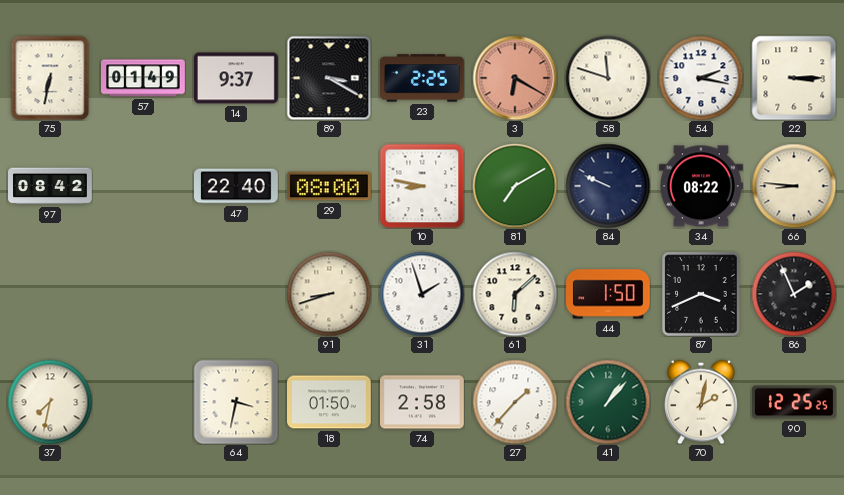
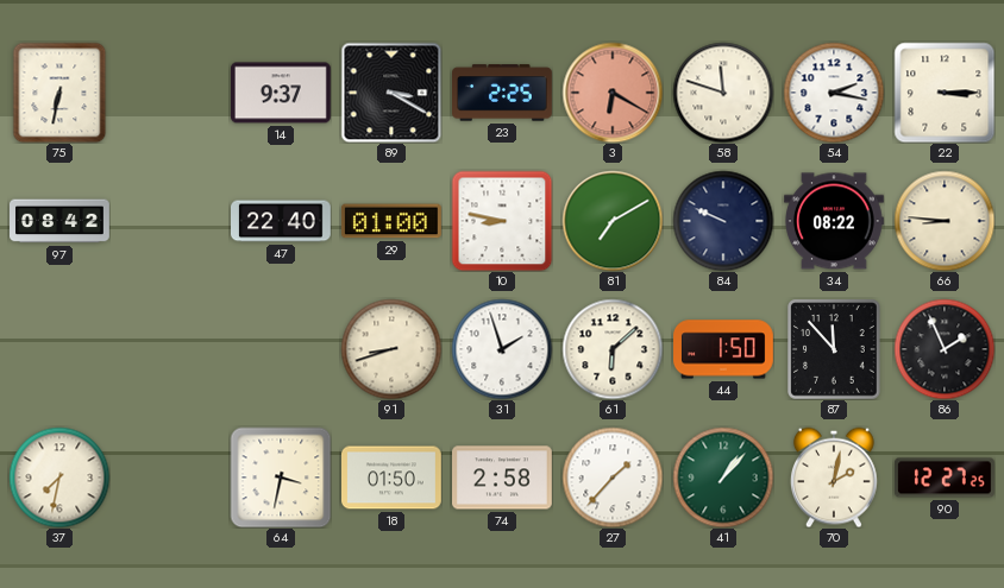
57: 01:49 -> none (144, 78)
29: 08:00 -> 01:00 (391, 221)
87: 3:41 -> 11:53 (834, 349)
90: 12:25 -> 12:27 (946, 478)
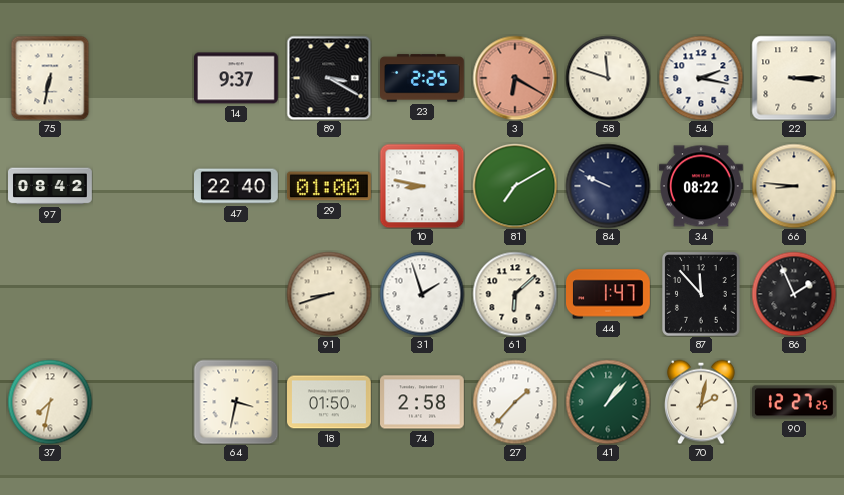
44: 1:50 -> 1:47 (609, 294)
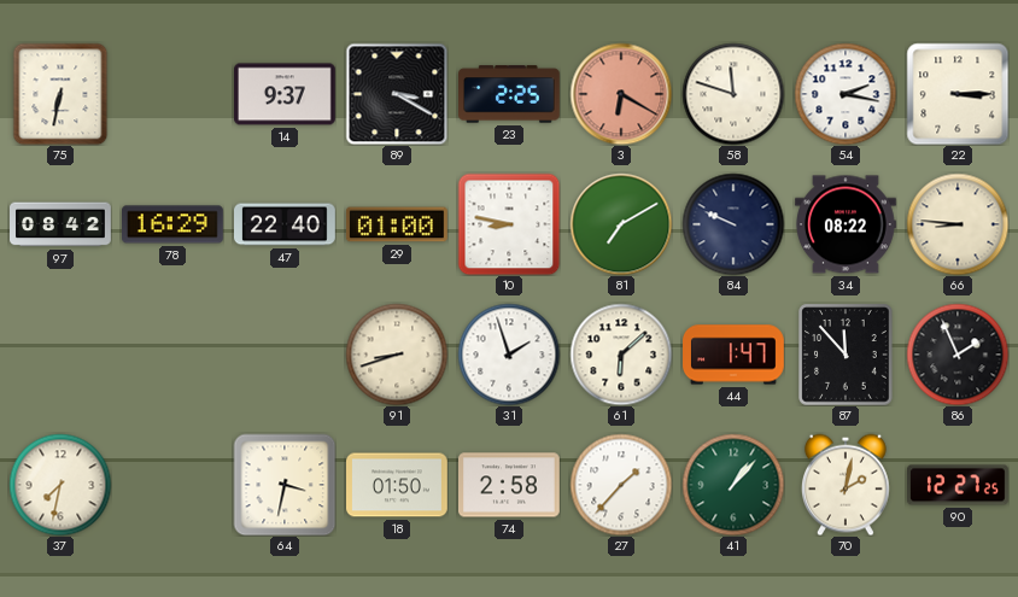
78: none -> 16:29 (174, 224)
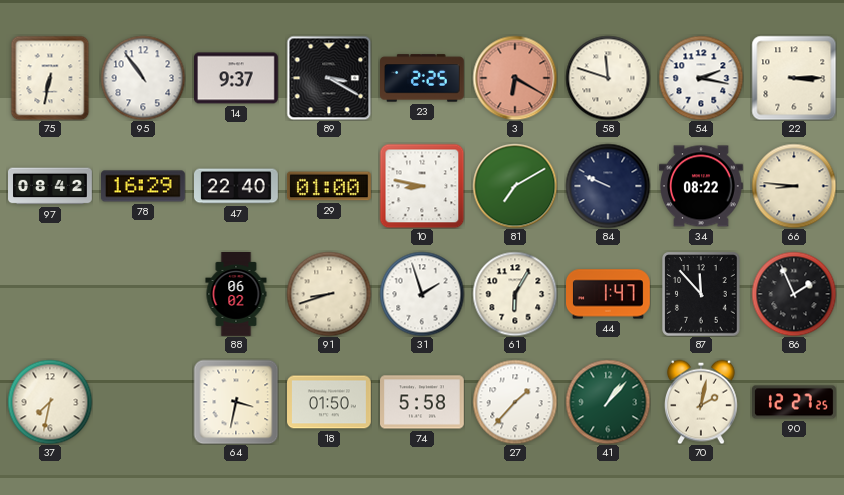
95: none -> 10:54 (143, 78)
88: none -> 06:02 (236, 295)
61: 6:08 -> 6:05 (515, 294)
74: 2:58 -> 5:58 (423, 402)
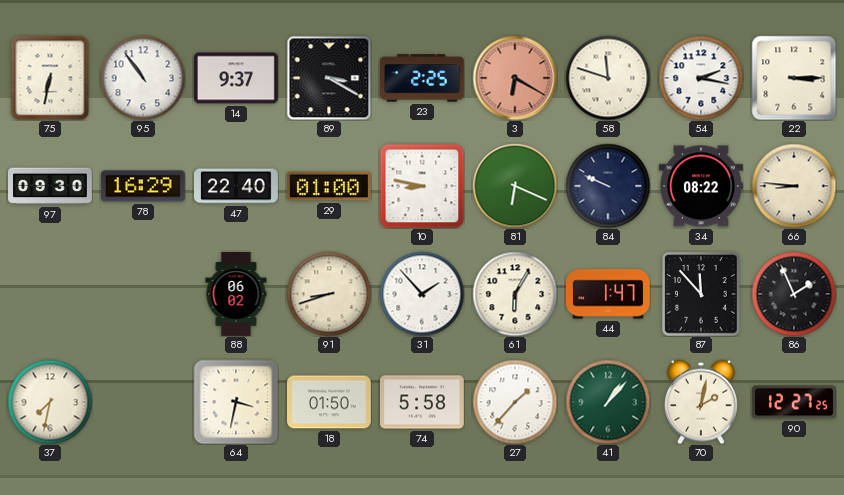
97: 08:42 -> 09:30 (51, 186)
81: 7:10 -> 6:19 (515, 186)
31: 1:57 -> 1:53 (422, 294)
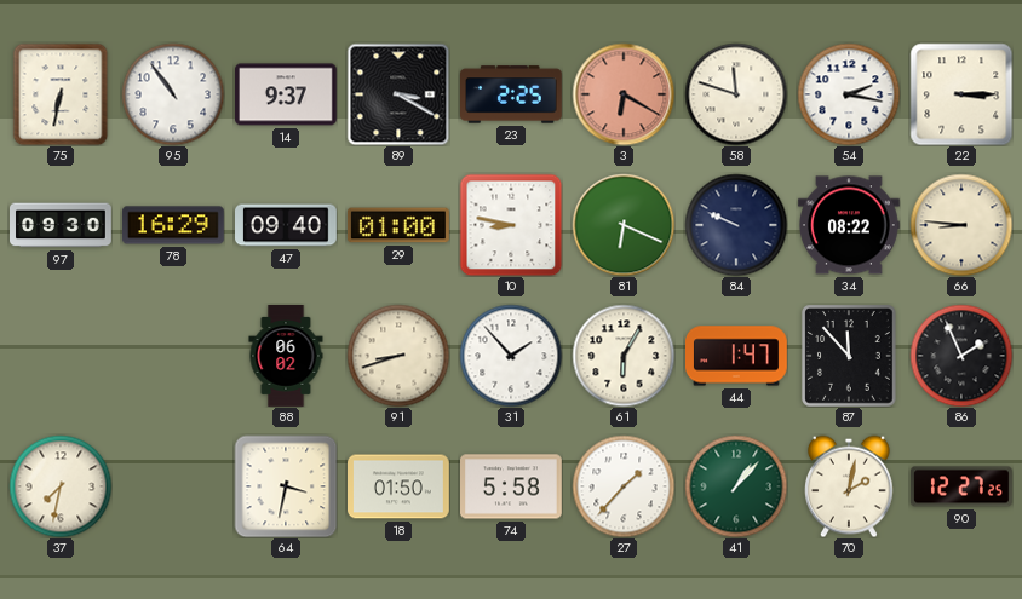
47: 22:40 -> 09:40 (287, 225)
